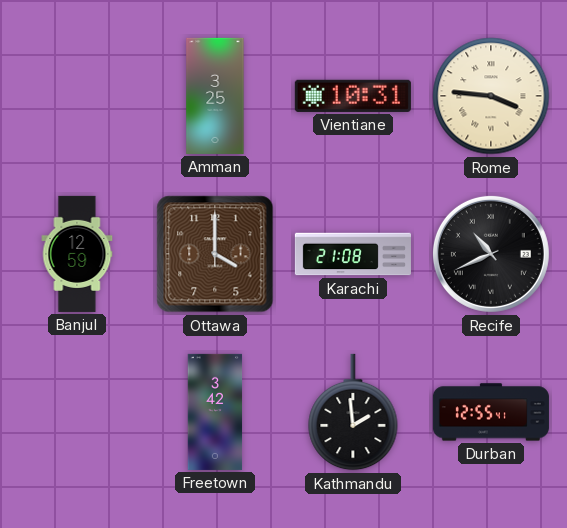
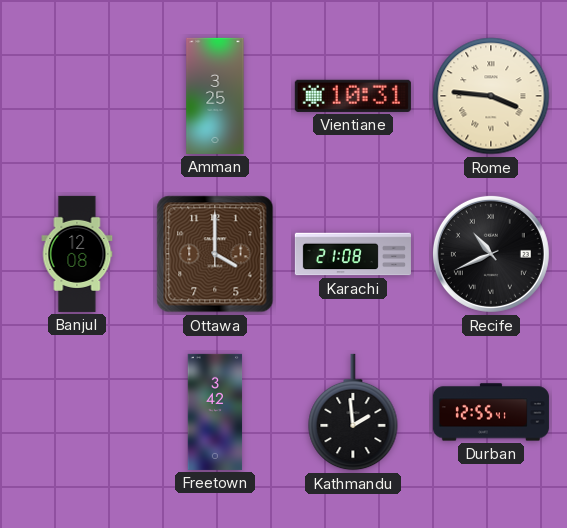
Banjul: 12:59 -> 12:08 (77, 254)
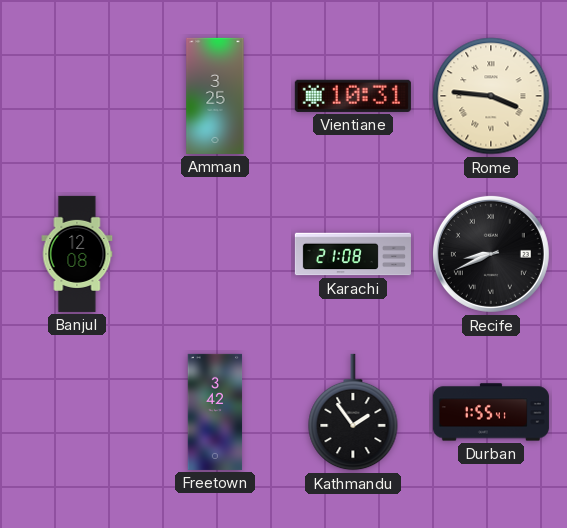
Ottawa: 4:00 -> none (215, 254)
Recife: 10:41 -> 8:41 (491, 254)
Kathmandu: 1:59 -> 1:54 (353, 412)
Durban: 12:55 -> 1:55 (491, 412)
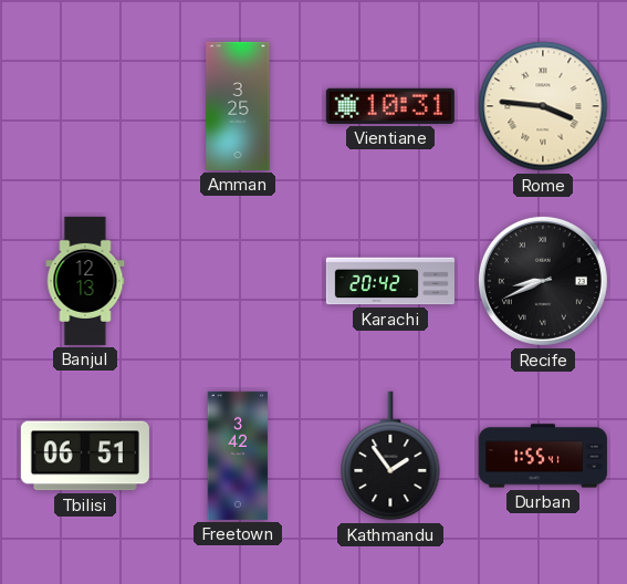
Banjul: 12:08 -> 12:13 (85, 281)
Karachi: 21:08 -> 20:42 (390, 281)
Tbilisi: none -> 06:51 (85, 456)
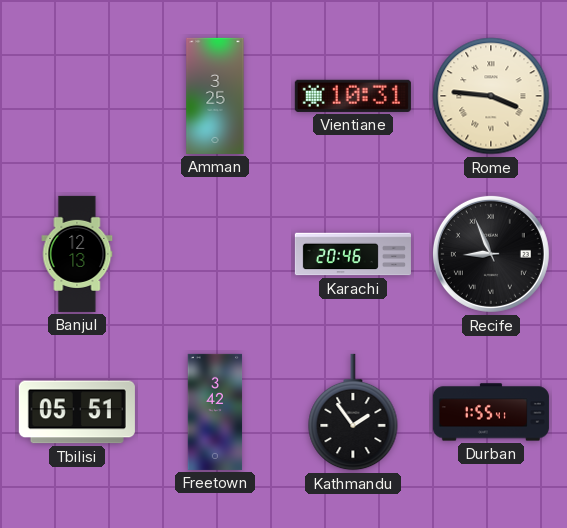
Karachi: 20:42 -> 20:46 (353, 254)
Recife: 8:41 -> 8:56 (491, 254)
Tbilisi: 06:51 -> 05:51 (77, 412)
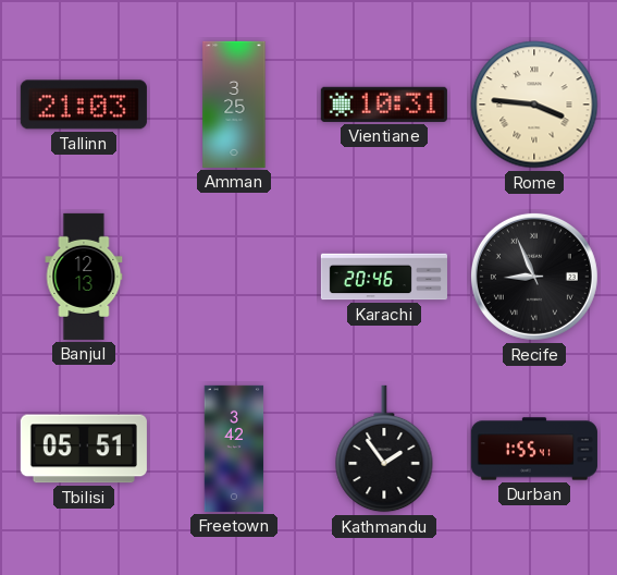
Tallinn: none -> 21:03 (84, 105)
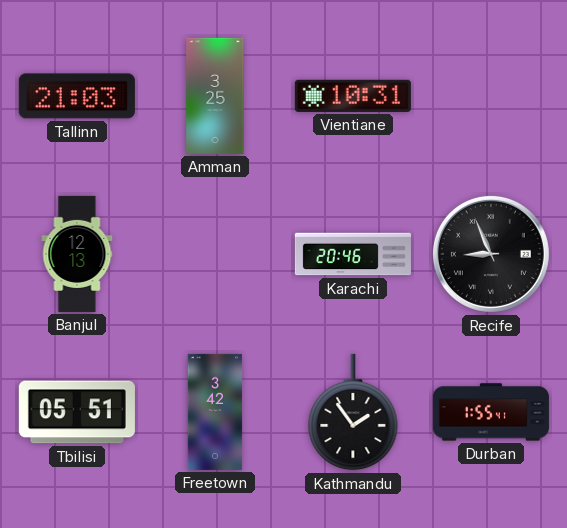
Rome: 3:46 -> none (534, 105)
